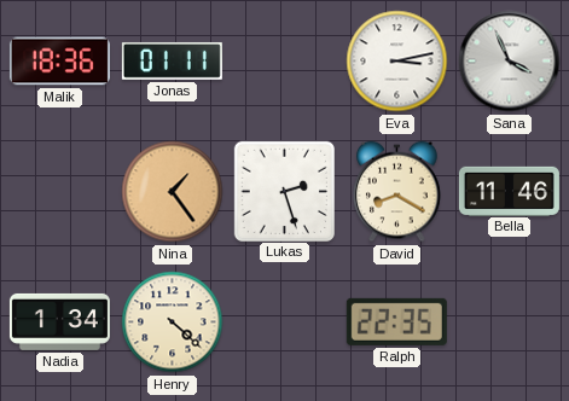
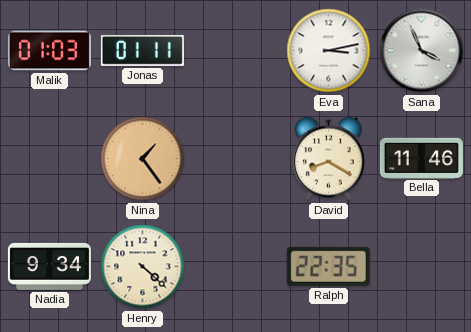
Malik: 18:36 -> 01:03 (49, 51)
Lukas: 2:27 -> none (284, 191)
Nadia: 1:34 -> 9:34 (49, 266)
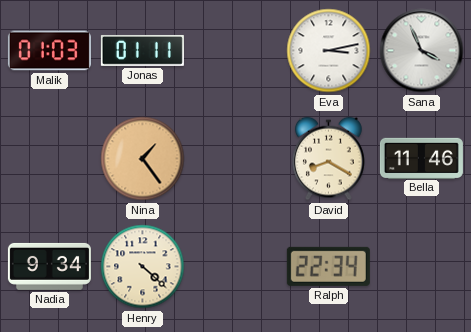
Ralph: 22:35 -> 22:34 (328, 266)
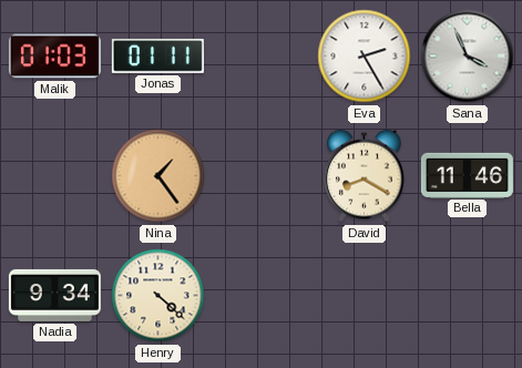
Eva: 3:13 -> 2:25 (365, 57)
Ralph: 22:34 -> none (328, 266)
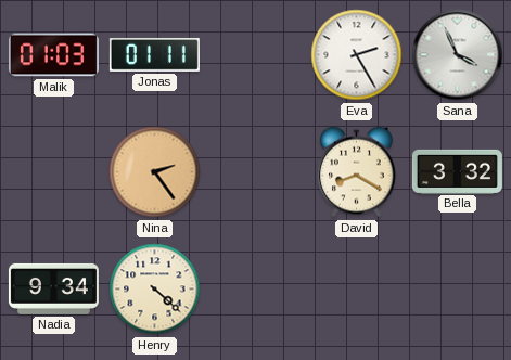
Nina: 1:24 -> 2:24 (155, 172)
Bella: 11:46 -> 3:32 (457, 171)
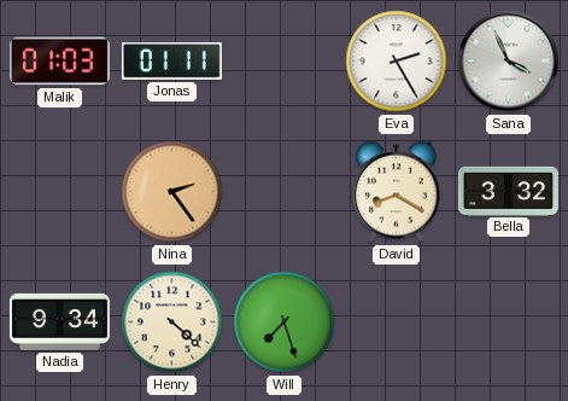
Will: none -> 7:27 (285, 322)
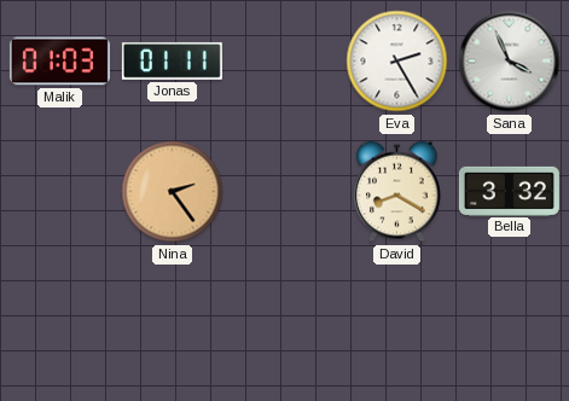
Nadia: 9:34 -> none (59, 321)
Henry: 4:22 -> none (172, 322)
Will: 7:27 -> none (285, 322)
